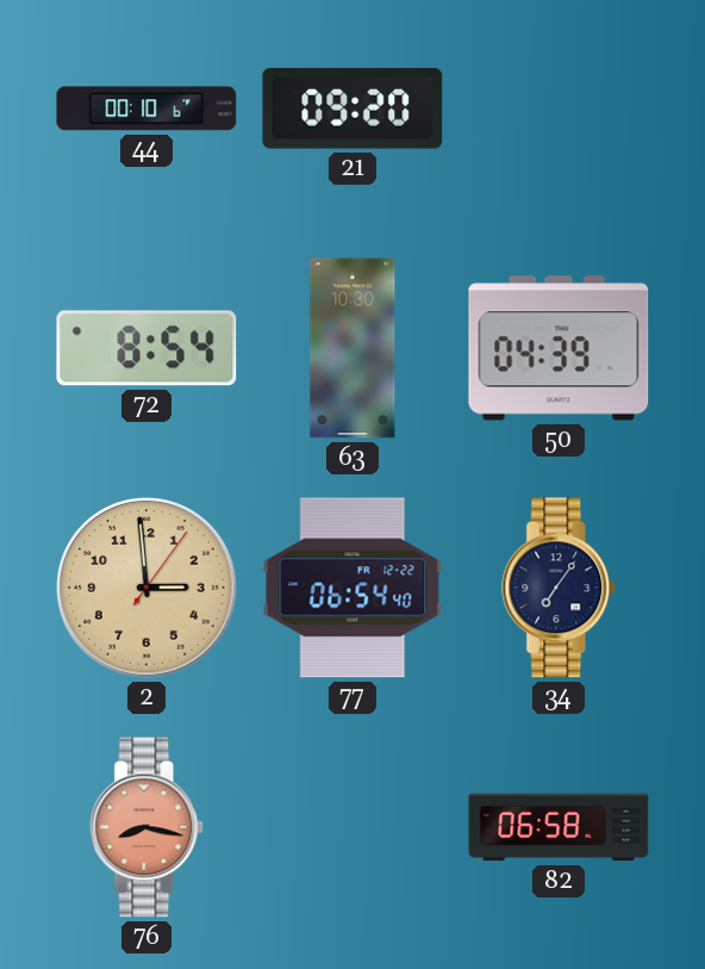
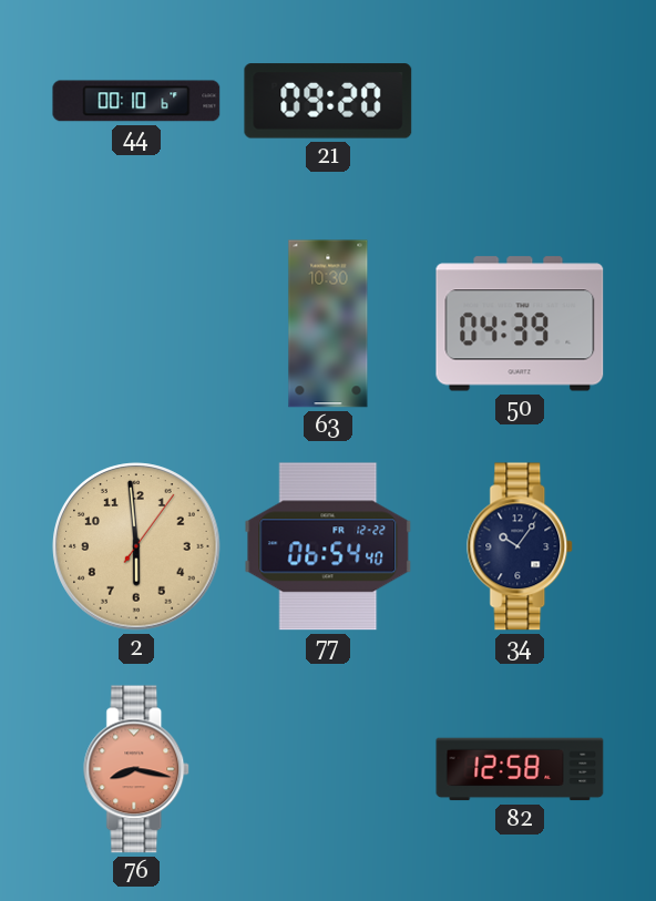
72: 8:54 -> none (146, 348)
2: 2:59 -> 5:59 (136, 546)
34: 7:06 -> 10:06 (521, 546)
82: 06:58 -> 12:58 (520, 769)
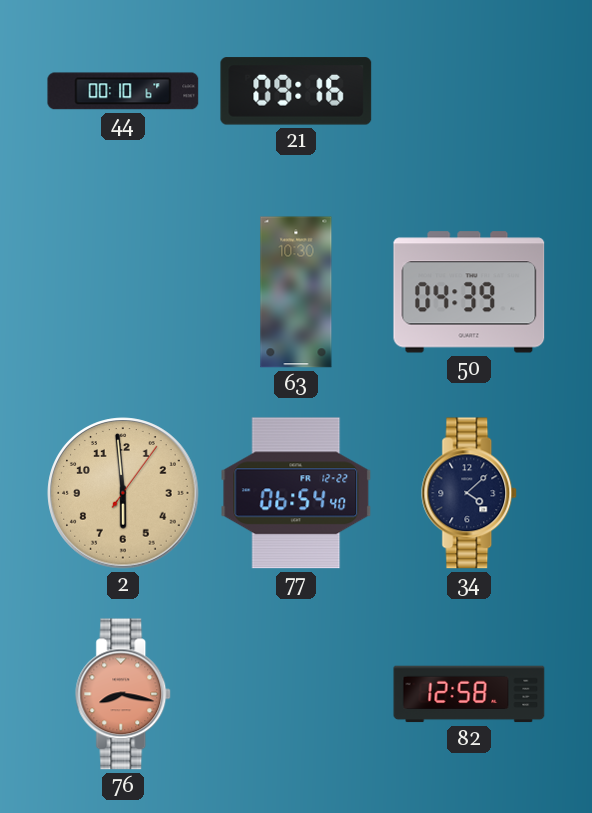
21: 09:20 -> 09:16 (296, 91)
34: 10:06 -> 4:08 (470, 493)
